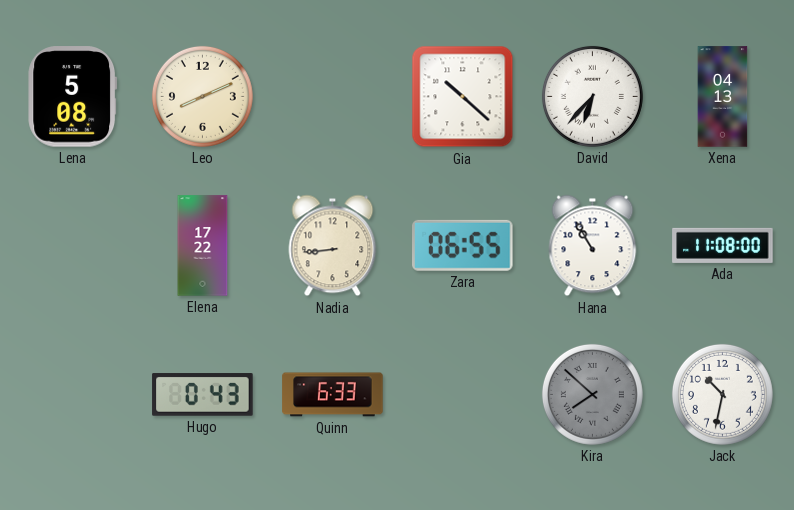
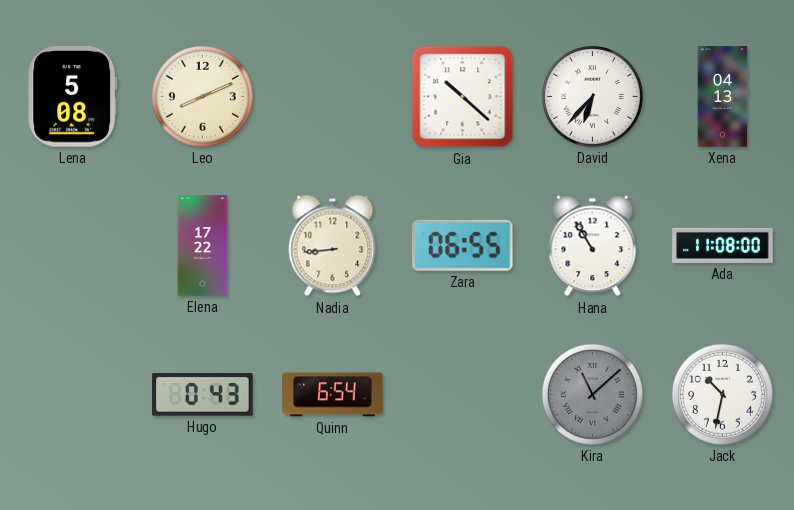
Quinn: 6:33 -> 6:54 (333, 395)
Kira: 7:52 -> 11:08 (592, 394)
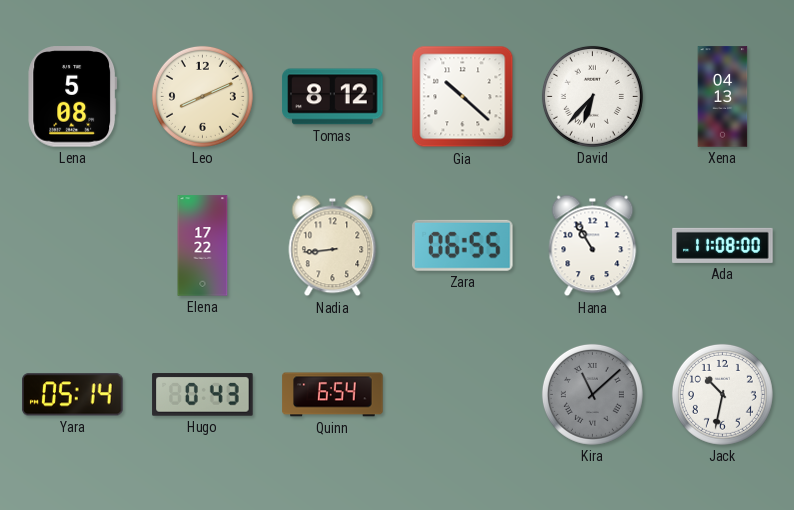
Tomas: none -> 8:12 (333, 97)
Yara: none -> 05:14 (73, 395)
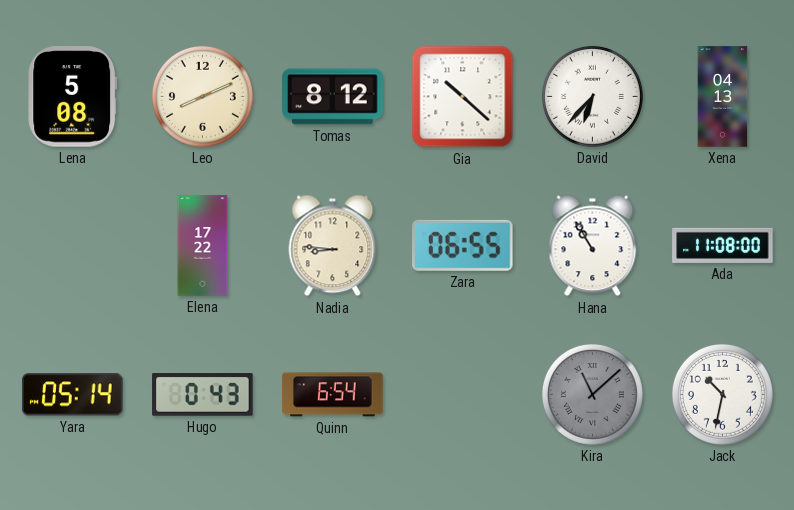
Nadia: 8:44 -> 8:46 (333, 246)
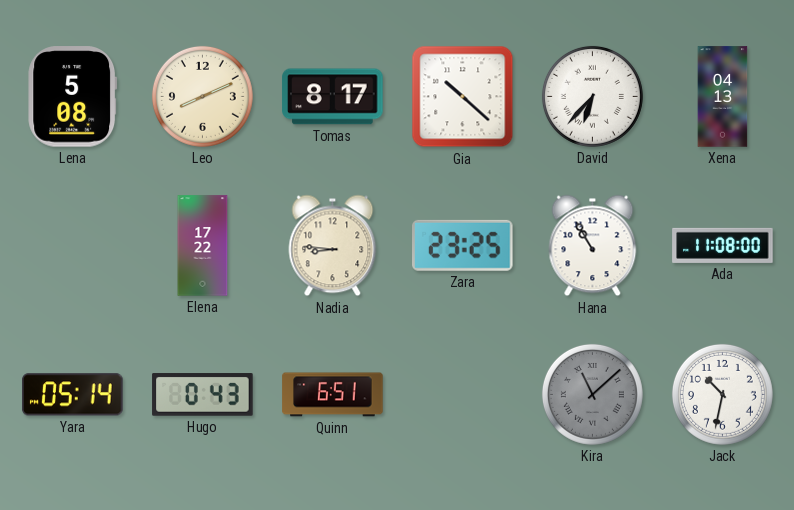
Tomas: 8:12 -> 8:17 (333, 97)
Zara: 06:55 -> 23:25 (463, 245)
Quinn: 6:54 -> 6:51 (333, 395)
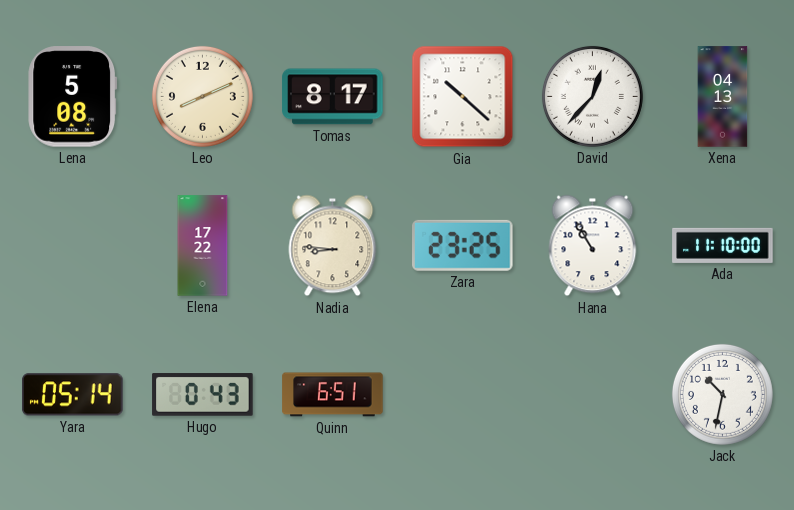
David: 6:37 -> 12:37 (592, 96)
Ada: 11:08 -> 11:10 (723, 245)
Kira: 11:08 -> none (592, 394)
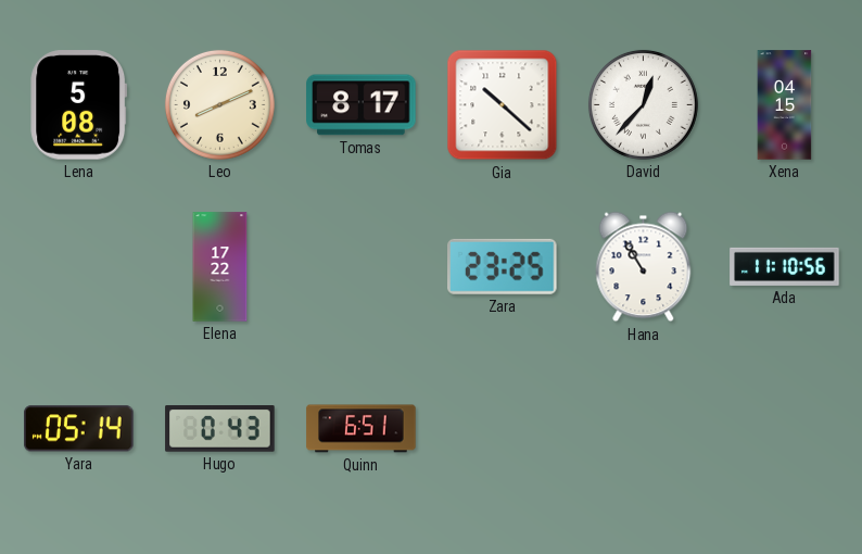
Xena: 04:13 -> 04:15 (785, 105)
Nadia: 8:46 -> none (333, 246)
Ada: 11:10:00 -> 11:10:56 (785, 266)
Jack: 10:32 -> none (722, 394)
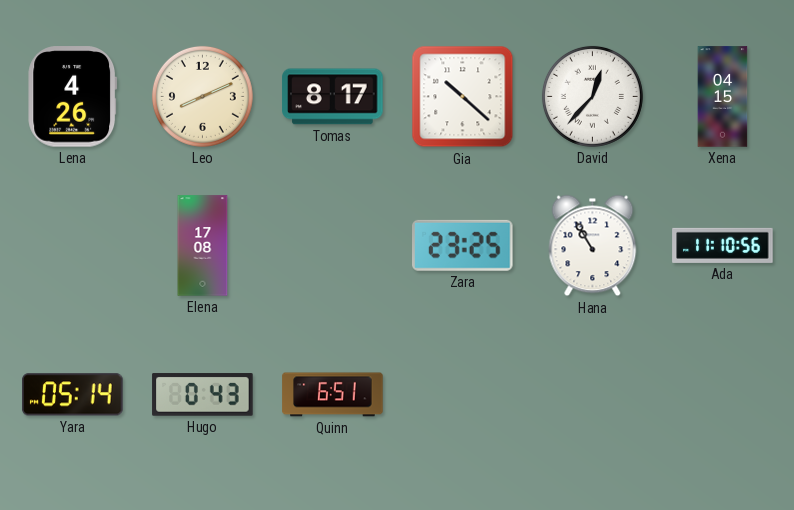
Lena: 5:08 -> 4:26 (73, 97)
Elena: 17:22 -> 17:08 (203, 246)
